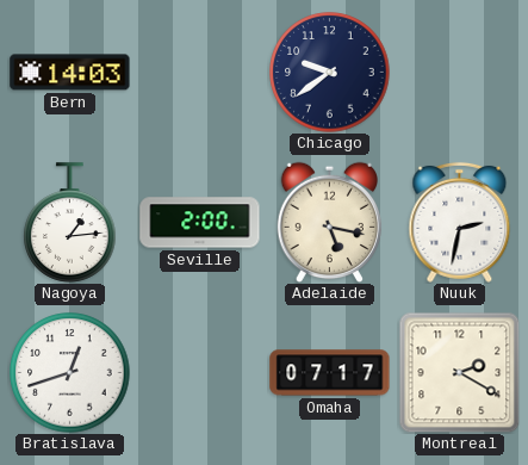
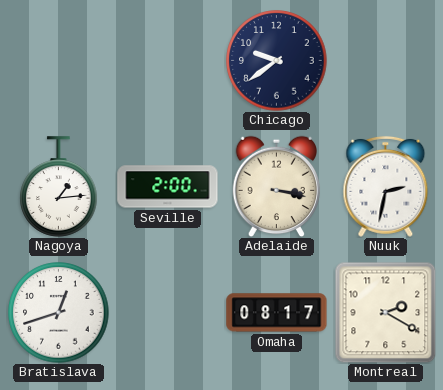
Bern: 14:03 -> none (70, 73)
Adelaide: 5:17 -> 3:17 (276, 186)
Omaha: 07:17 -> 08:17 (277, 313)
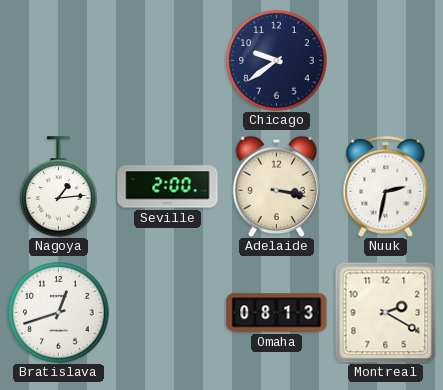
Omaha: 08:17 -> 08:13 (277, 313)
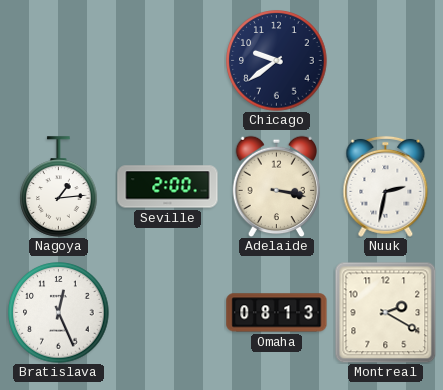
Bratislava: 12:42 -> 12:26 (59, 313)
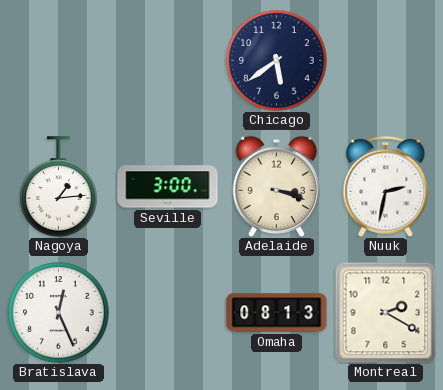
Chicago: 9:39 -> 5:39 (277, 61)
Seville: 2:00 -> 3:00 (168, 187)
Adelaide: 3:17 -> 3:18 (276, 186)
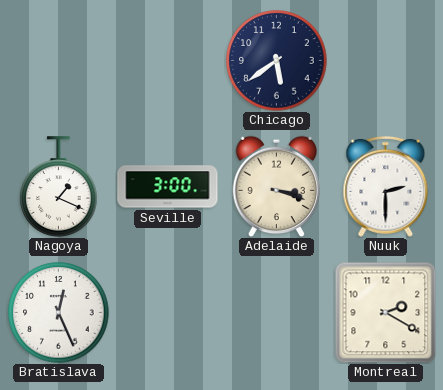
Nagoya: 1:14 -> 1:19 (59, 187)
Nuuk: 2:32 -> 2:30 (386, 186)
Omaha: 08:13 -> none (277, 313)
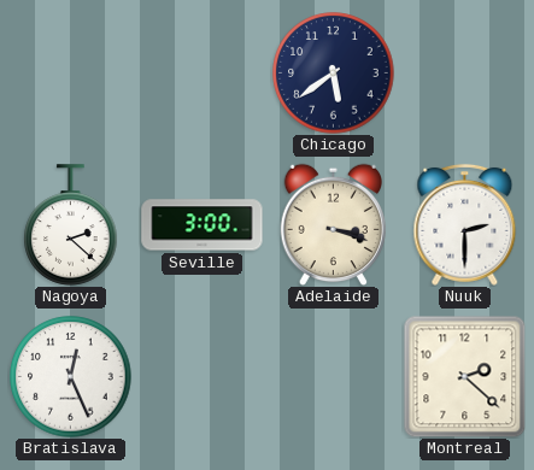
Nagoya: 1:19 -> 2:22 (71, 225)
Montreal: 2:20 -> 2:22 (464, 376)
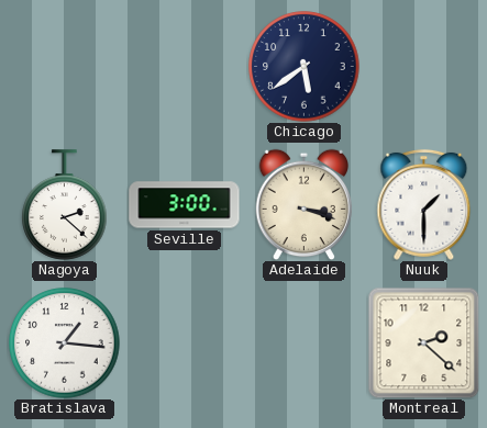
Nuuk: 2:30 -> 1:30 (424, 204)
Bratislava: 12:26 -> 1:16 (65, 343)
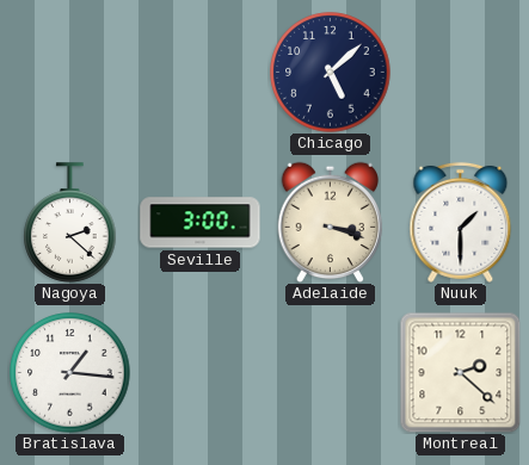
Chicago: 5:39 -> 5:08 (331, 73)
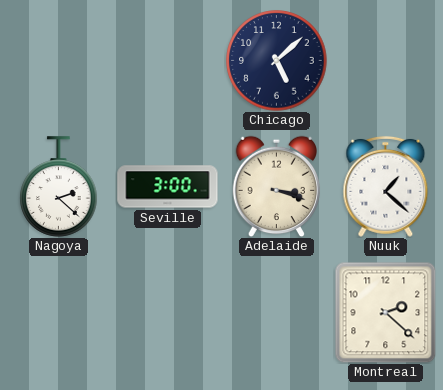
Nuuk: 1:30 -> 1:22 (386, 186)
Bratislava: 1:16 -> none (70, 373)
